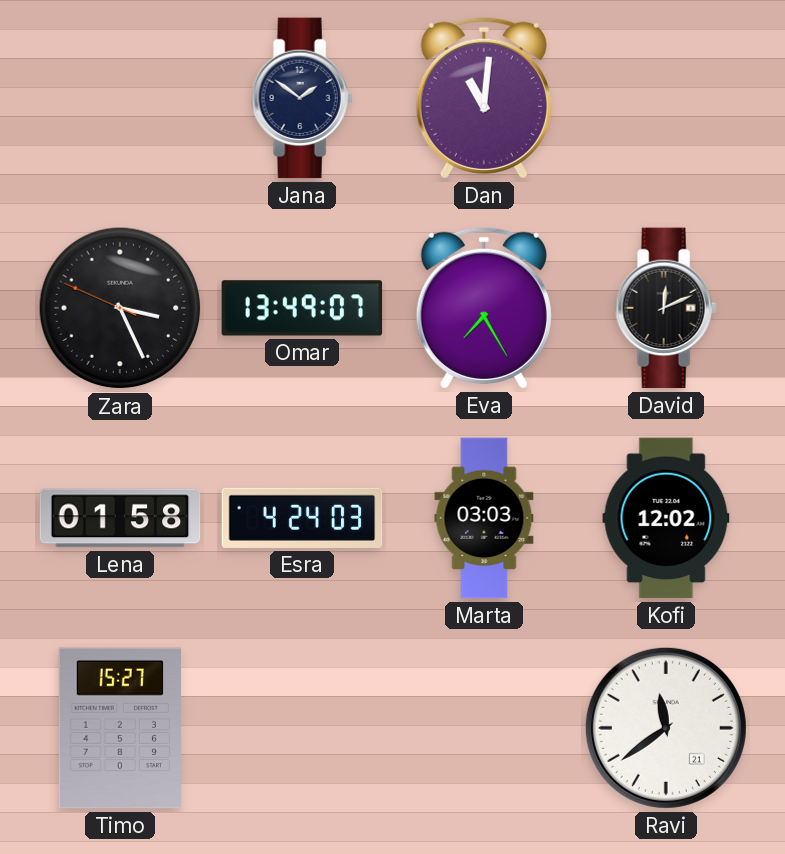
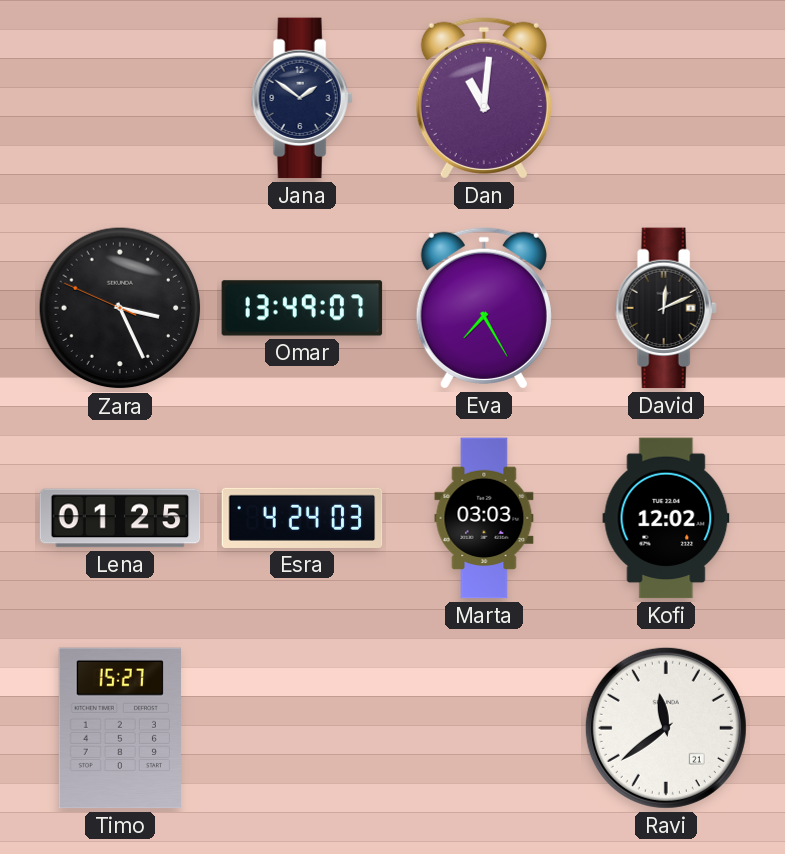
Lena: 01:58 -> 01:25 (120, 518)
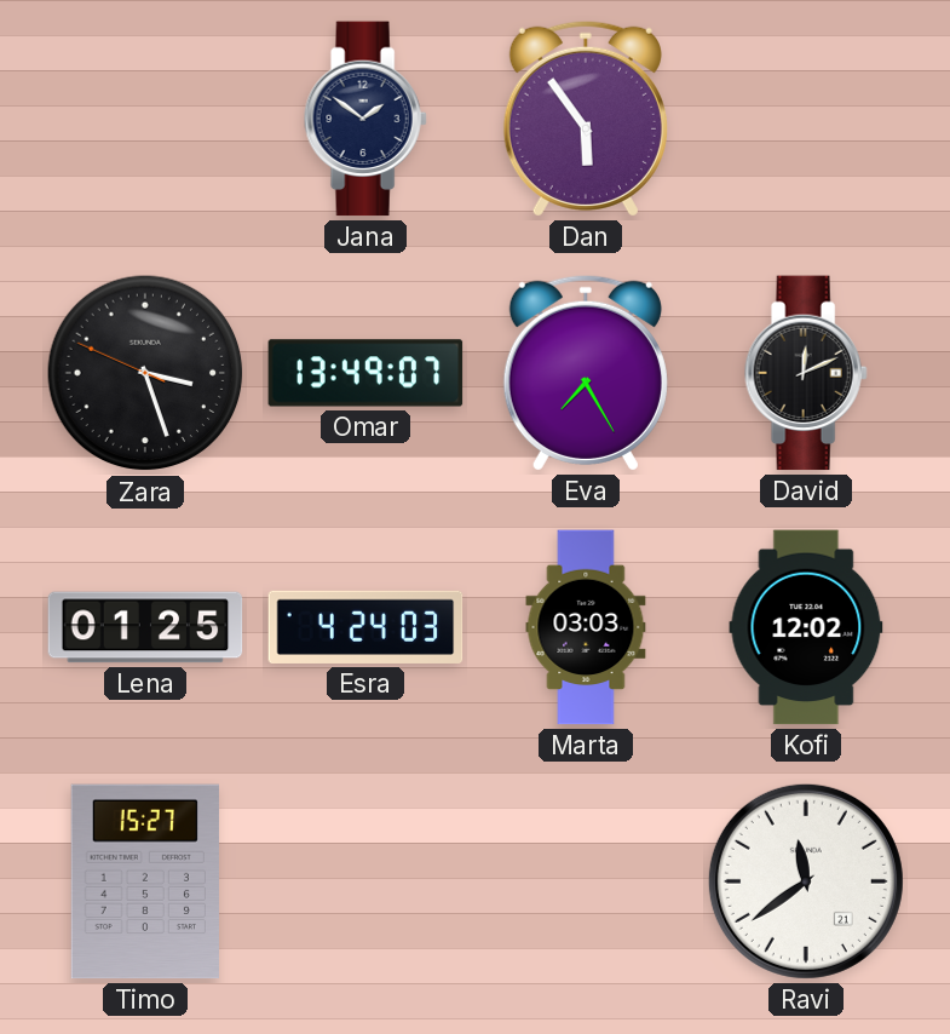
Dan: 11:01 -> 5:54 (586, 119)
Zara: 3:25 -> 3:26 (145, 373)
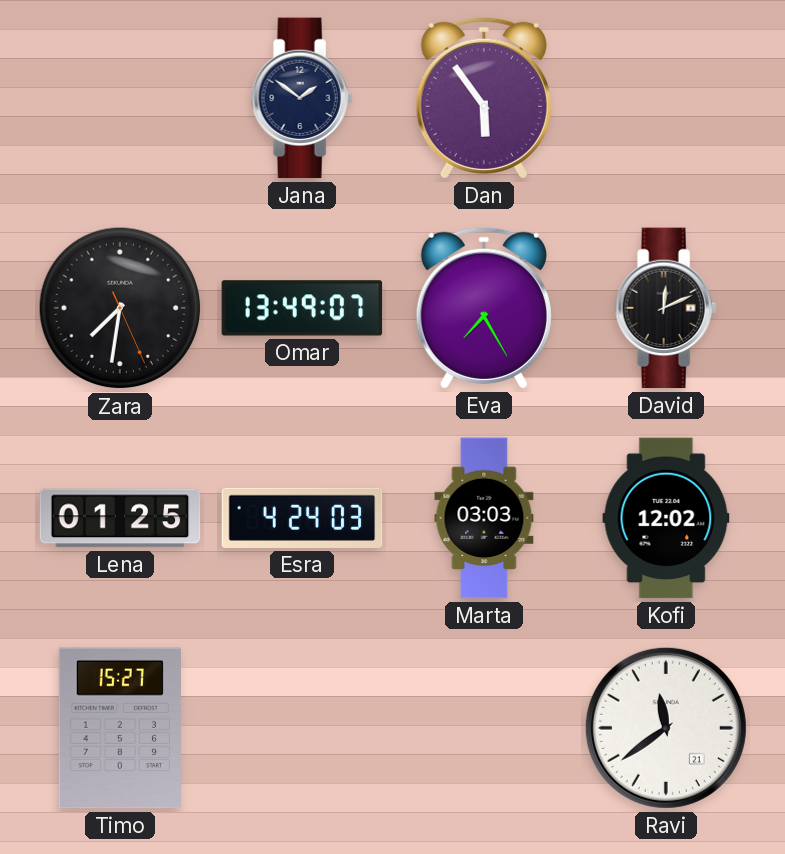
Zara: 3:26 -> 7:31 (120, 308)
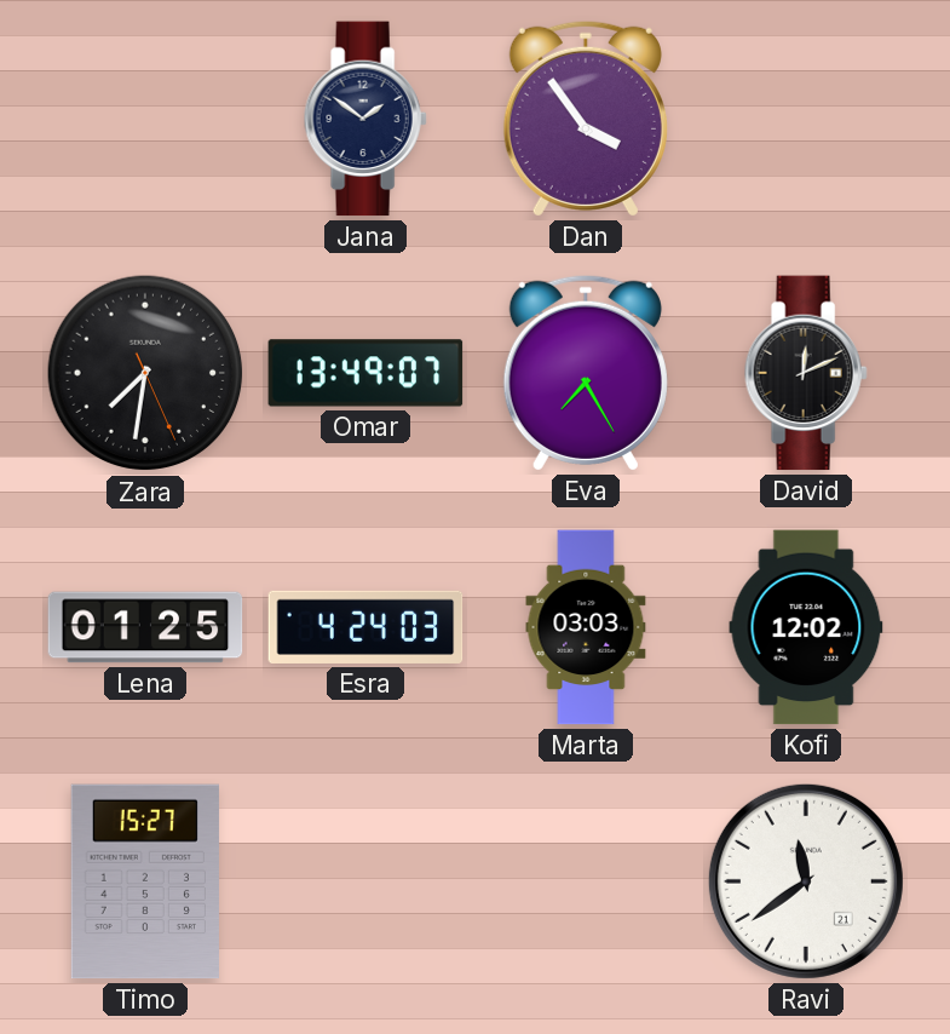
Dan: 5:54 -> 3:54 (586, 119)
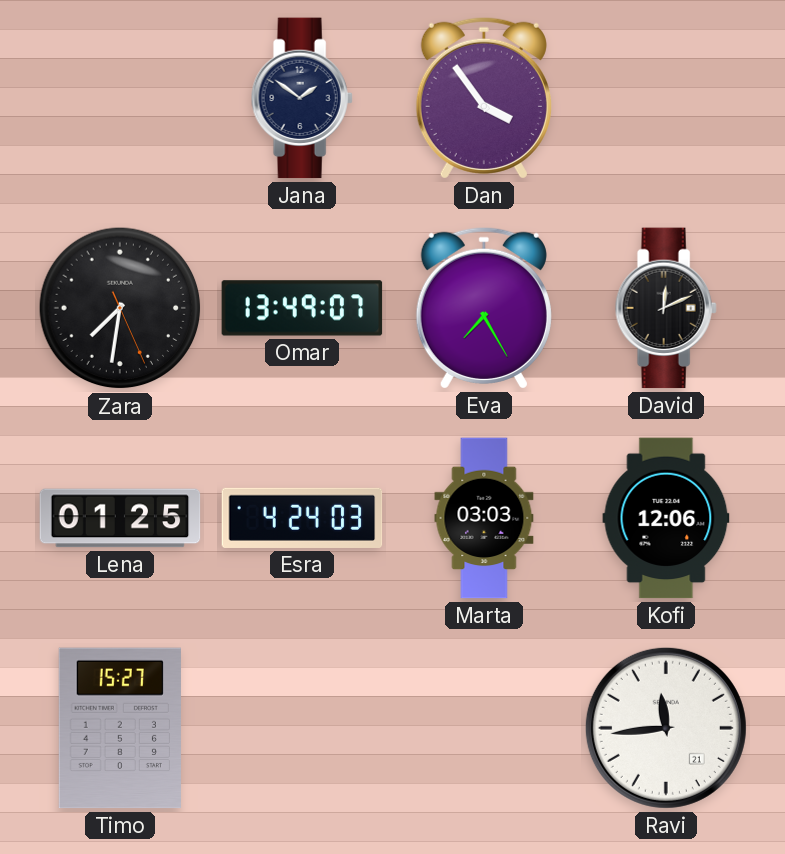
Kofi: 12:02 -> 12:06 (666, 518)
Ravi: 11:39 -> 11:44 (666, 728)
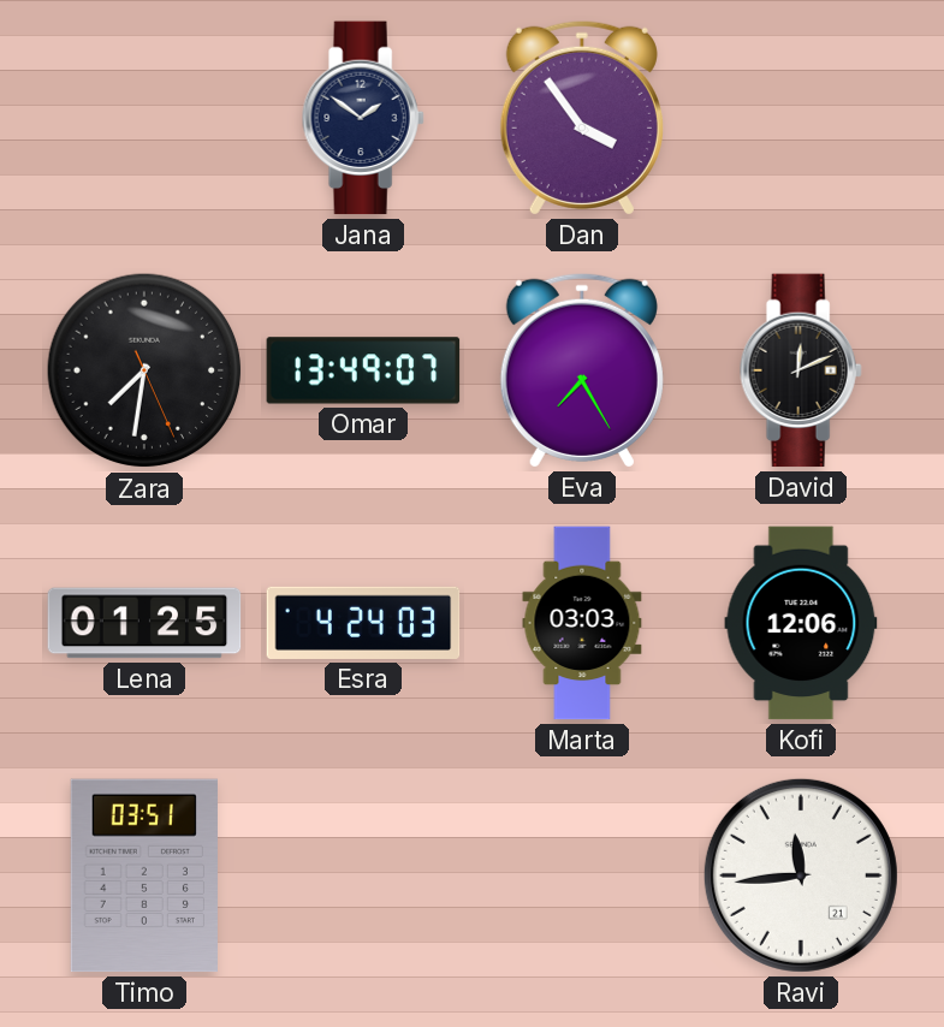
Timo: 15:27 -> 03:51 (144, 875)
